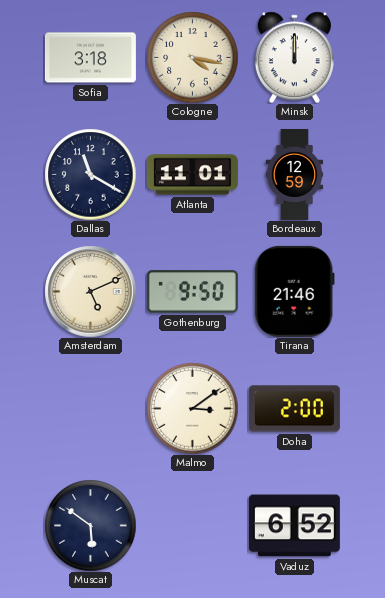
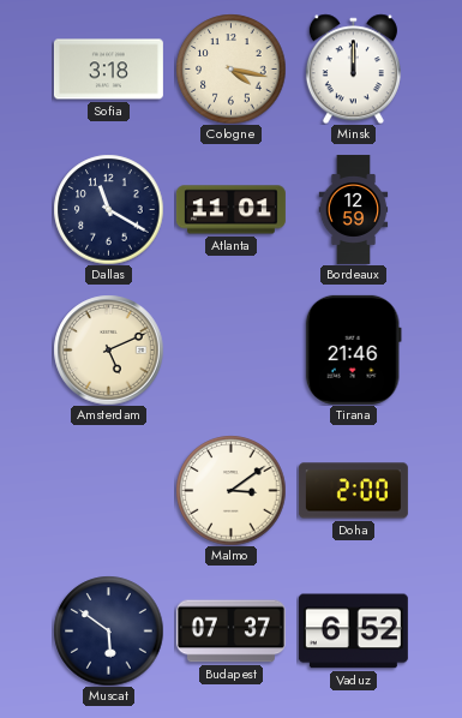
Gothenburg: 9:50 -> none (192, 292)
Budapest: none -> 07:37 (230, 632)
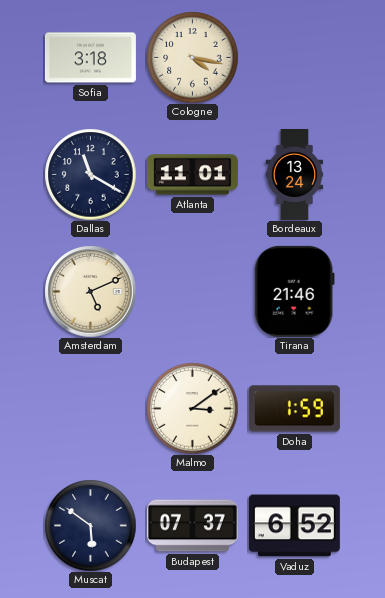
Minsk: 12:00 -> none (353, 68)
Bordeaux: 12:59 -> 13:24 (295, 174)
Doha: 2:00 -> 1:59 (294, 409)
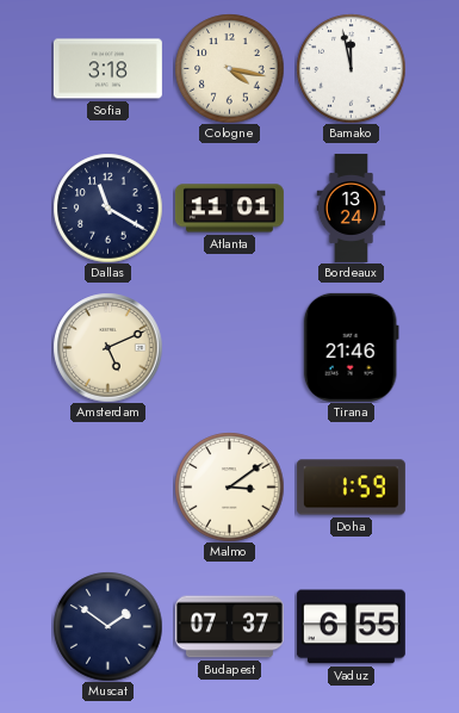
Bamako: none -> 11:58 (351, 68)
Muscat: 5:51 -> 1:51 (107, 626)
Vaduz: 6:52 -> 6:55 (351, 627)
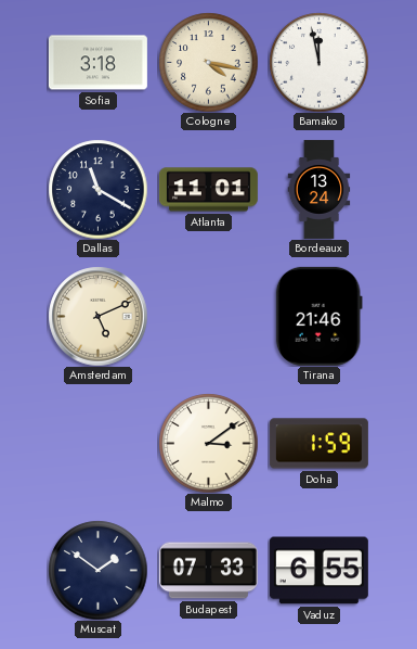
Budapest: 07:37 -> 07:33 (208, 571)
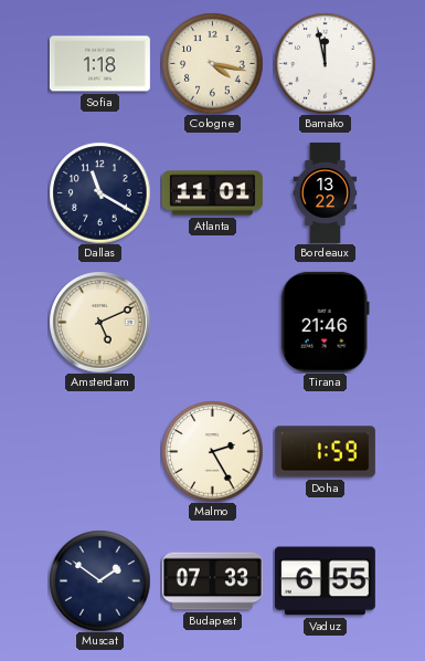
Sofia: 3:18 -> 1:18 (99, 64)
Bordeaux: 13:24 -> 13:22 (326, 192)
Malmo: 3:09 -> 2:25 (212, 451)
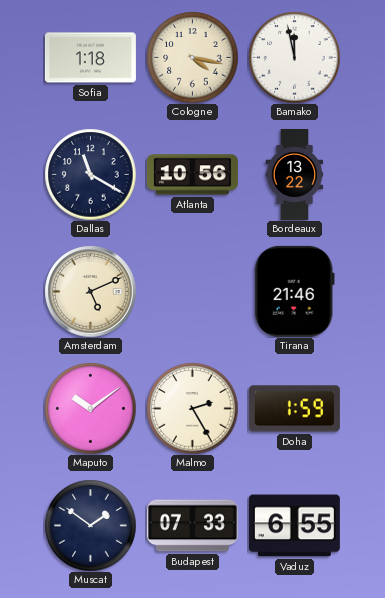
Atlanta: 11:01 -> 10:56 (192, 175)
Maputo: none -> 10:09 (90, 408)
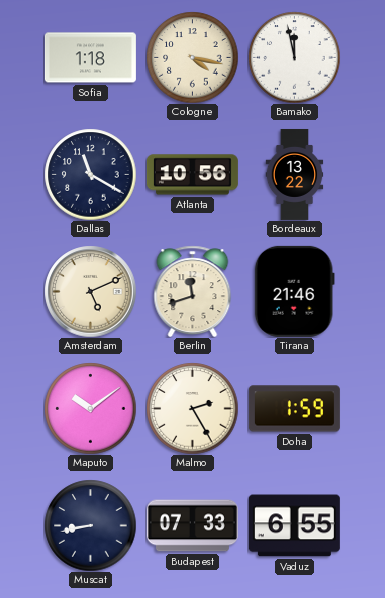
Berlin: none -> 11:42 (193, 291)
Muscat: 1:51 -> 8:43 (90, 525)
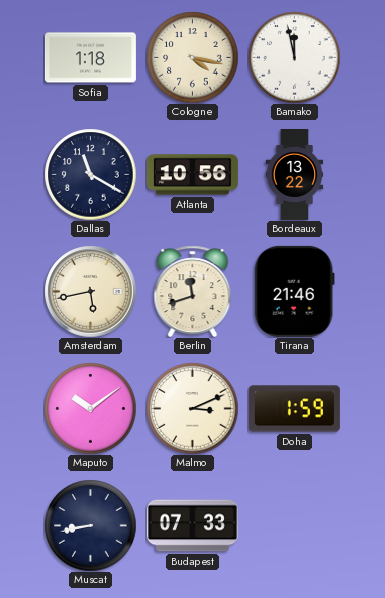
Amsterdam: 5:11 -> 5:43 (90, 291)
Malmo: 2:25 -> 3:11 (192, 408)
Vaduz: 6:55 -> none (294, 526)
